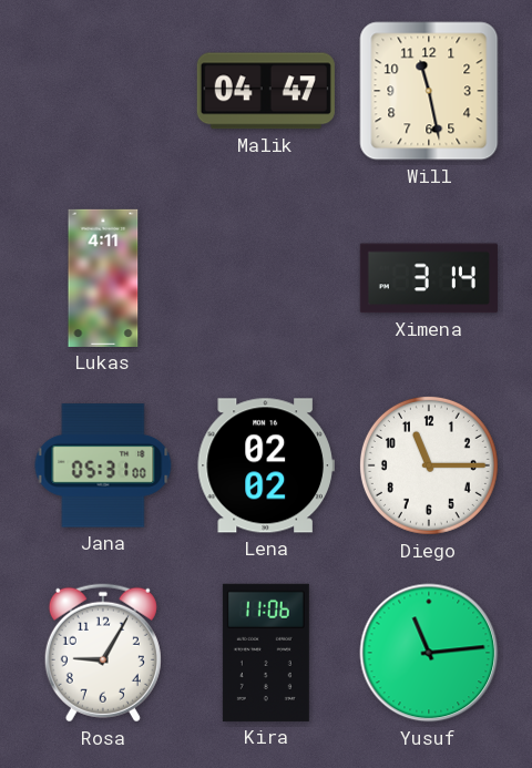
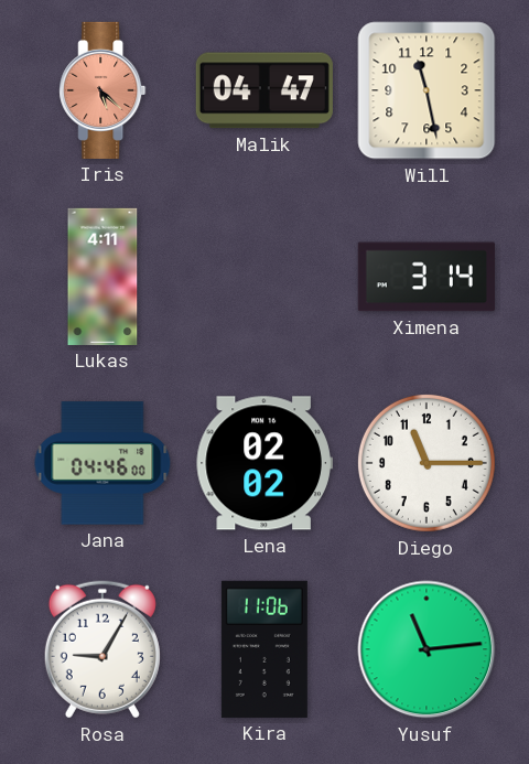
Iris: none -> 5:22 (102, 90)
Jana: 05:31 -> 04:46 (102, 463)
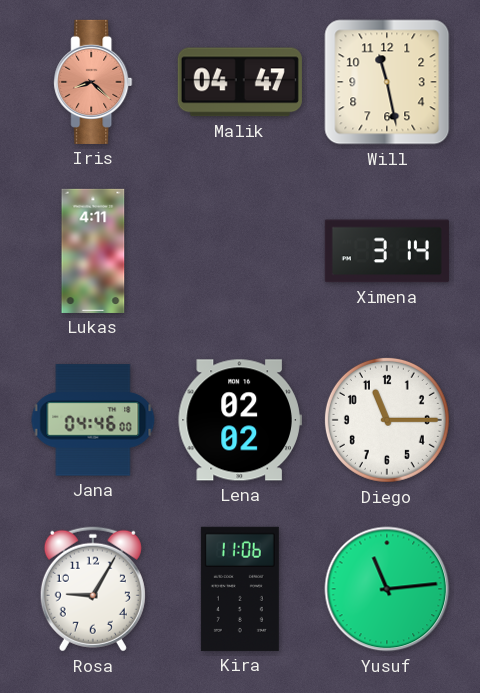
Iris: 5:22 -> 8:22 (93, 82)
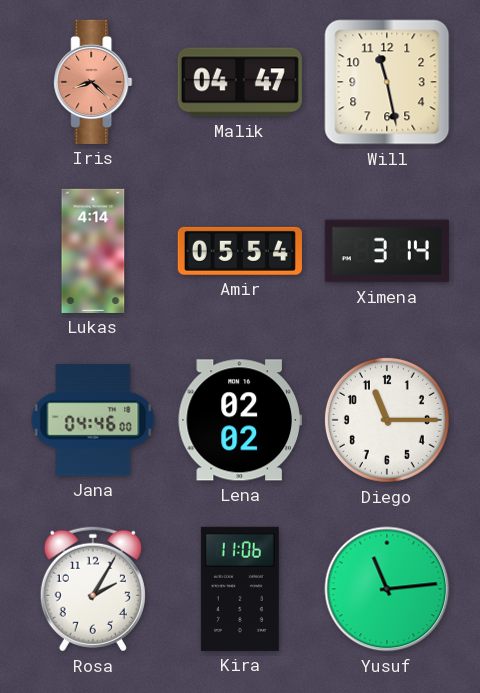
Lukas: 4:11 -> 4:14 (93, 251)
Amir: none -> 05:54 (240, 251)
Rosa: 9:05 -> 2:05 (93, 589)
